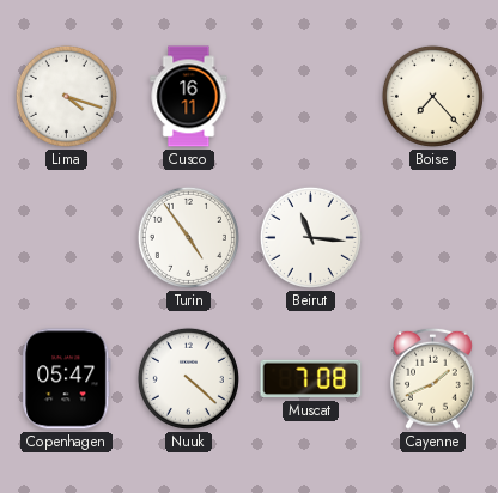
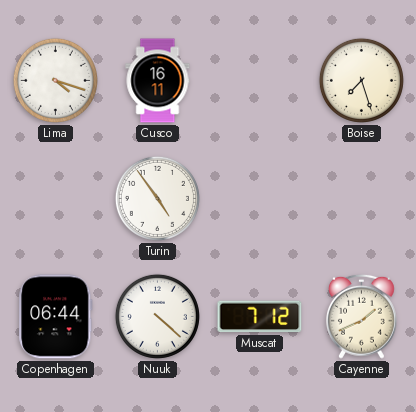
Boise: 7:23 -> 7:27 (361, 80)
Beirut: 11:16 -> none (310, 237)
Copenhagen: 05:47 -> 06:44 (56, 317)
Muscat: 7:08 -> 7:12 (260, 317)
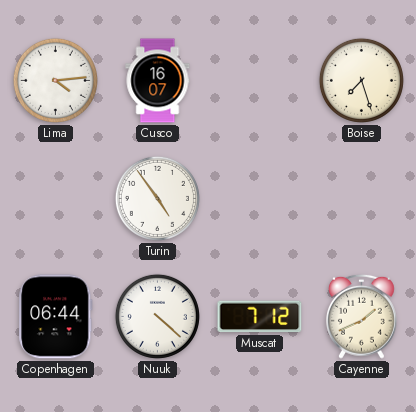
Lima: 4:18 -> 4:14 (55, 80)
Cusco: 16:11 -> 16:07 (158, 81)
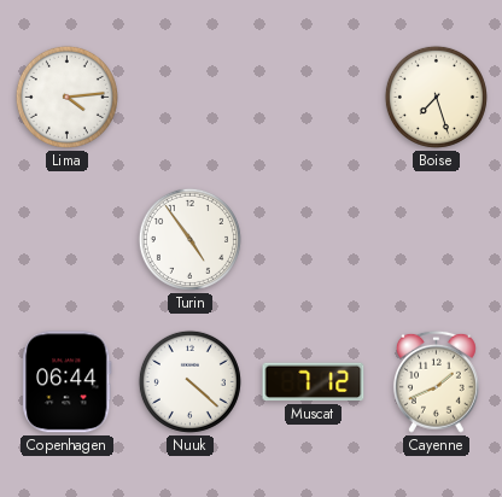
Cusco: 16:07 -> none (158, 81)
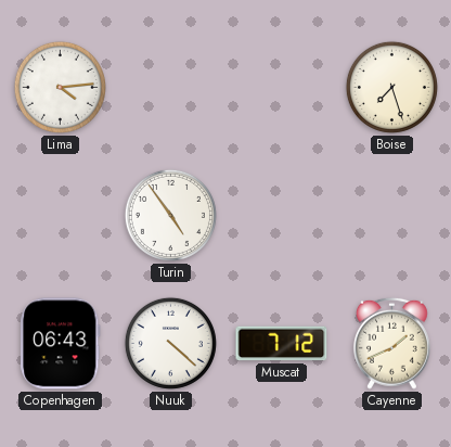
Copenhagen: 06:44 -> 06:43 (61, 344)
